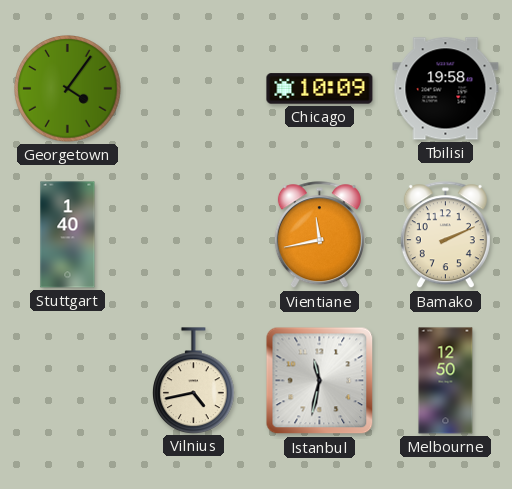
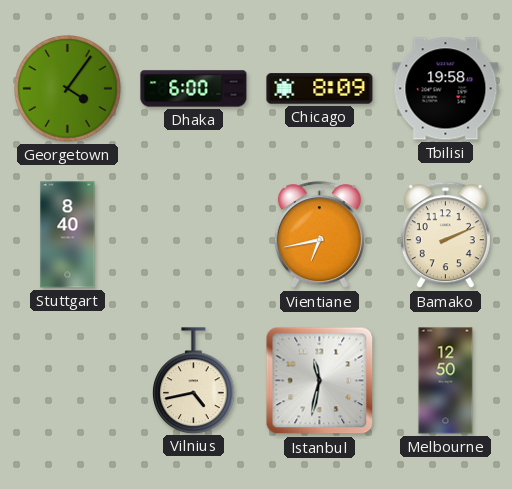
Dhaka: none -> 6:00 (194, 89)
Chicago: 10:09 -> 8:09 (320, 89)
Stuttgart: 1:40 -> 8:40 (68, 235)
Vientiane: 11:43 -> 6:43 (319, 235)
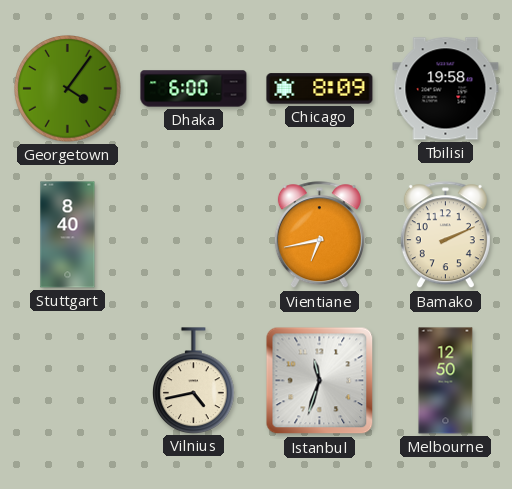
Istanbul: 11:32 -> 11:33 (320, 381)
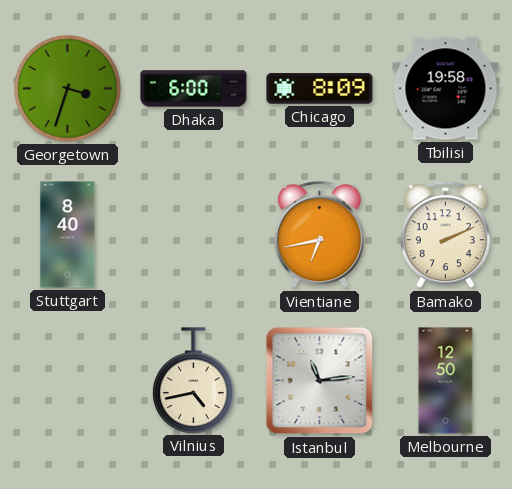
Georgetown: 4:06 -> 3:33 (68, 89)
Istanbul: 11:33 -> 11:14 (320, 381)
